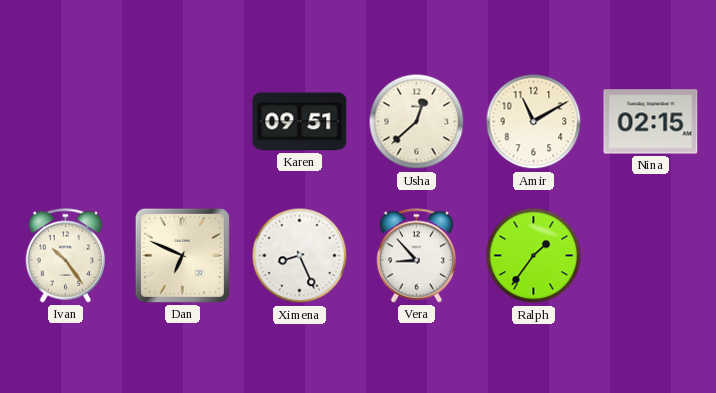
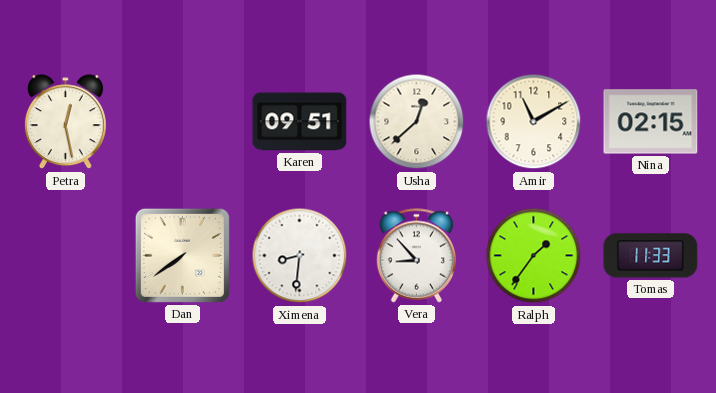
Petra: none -> 12:28 (65, 122)
Ivan: 10:24 -> none (66, 256)
Dan: 6:49 -> 7:39 (182, 255)
Ximena: 8:26 -> 8:31 (300, 256)
Tomas: none -> 11:33 (651, 256)
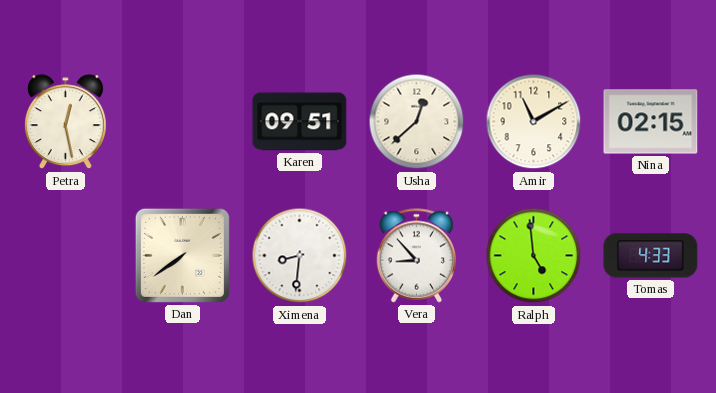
Ralph: 1:36 -> 4:59 (534, 256)
Tomas: 11:33 -> 4:33 (651, 256)
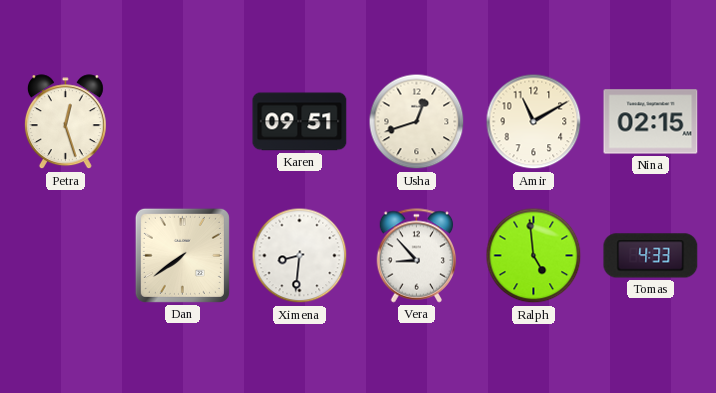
Petra: 12:28 -> 12:27 (65, 122)
Usha: 12:38 -> 12:42 (417, 122)
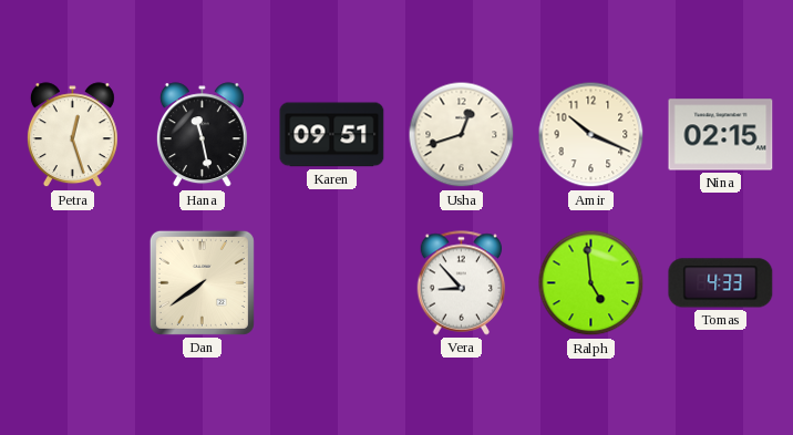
Hana: none -> 11:28 (202, 135)
Amir: 11:10 -> 10:19 (591, 135)
Ximena: 8:31 -> none (300, 256)
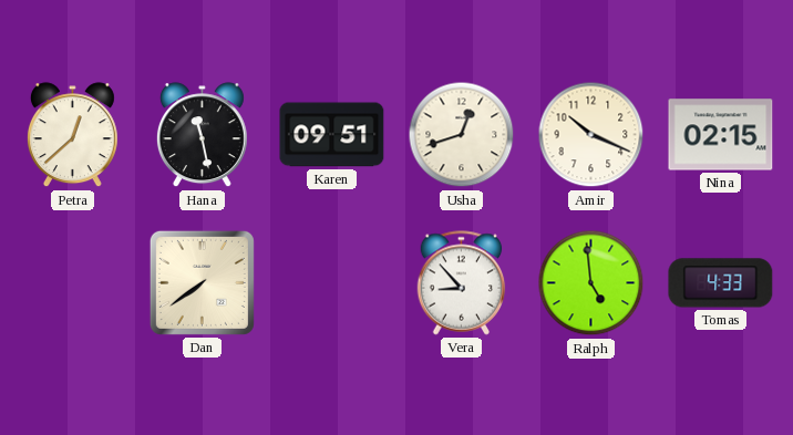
Petra: 12:27 -> 12:38 (72, 135)
